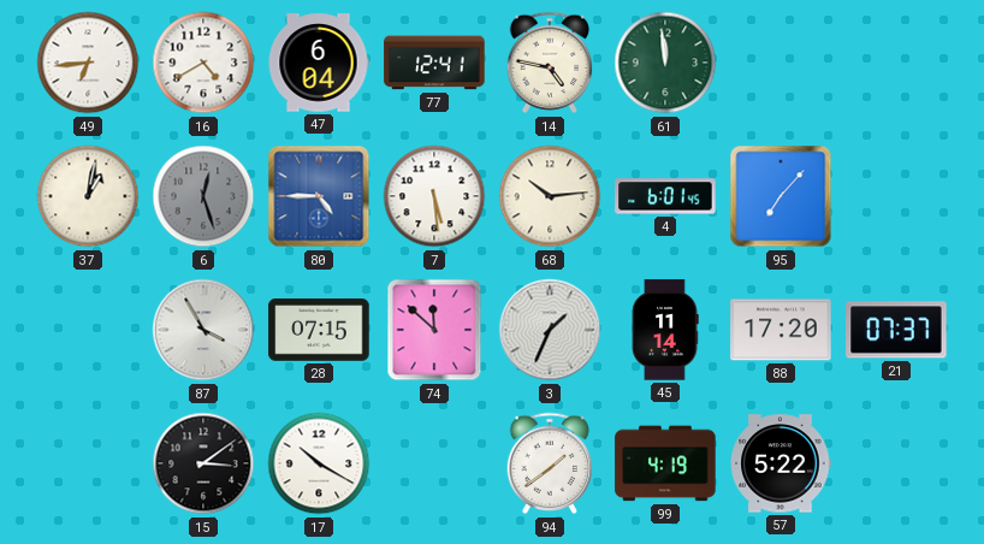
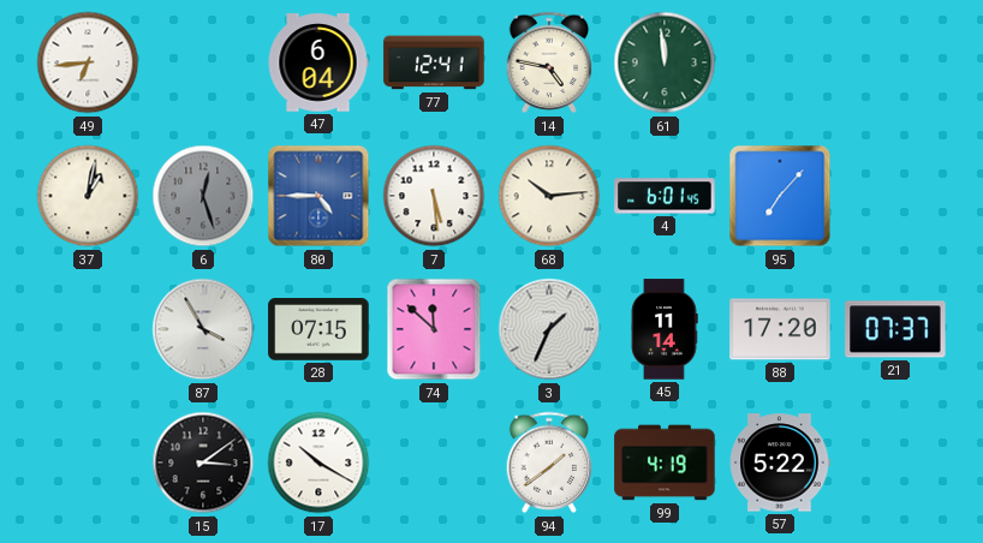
16: 4:40 -> none (203, 63)
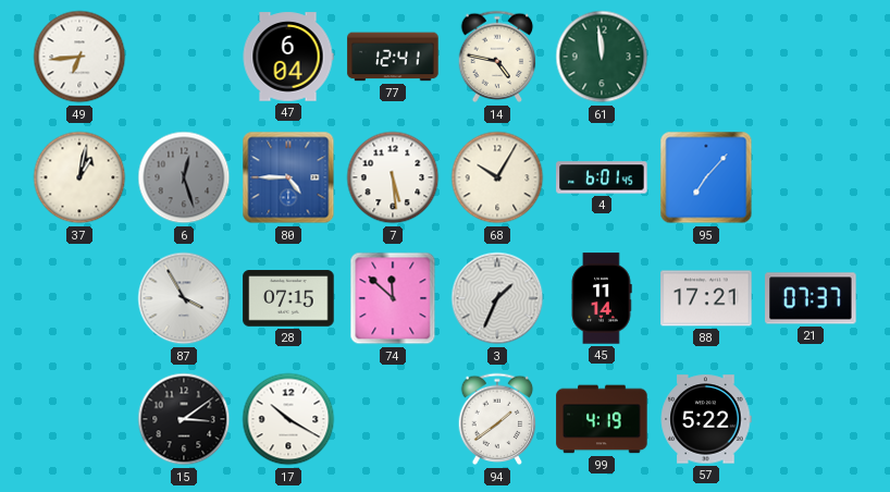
68: 10:14 -> 10:05 (497, 177)
88: 17:20 -> 17:21 (706, 298)
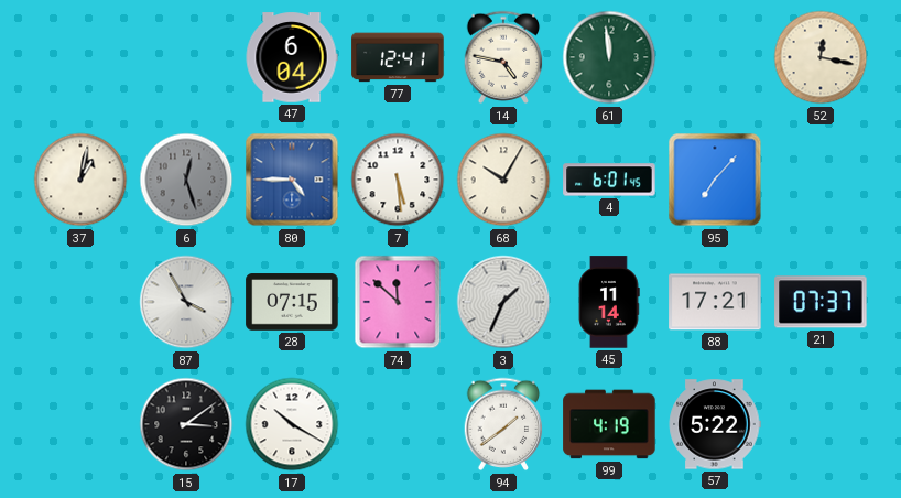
49: 6:44 -> none (79, 57)
52: none -> 12:17 (821, 57)
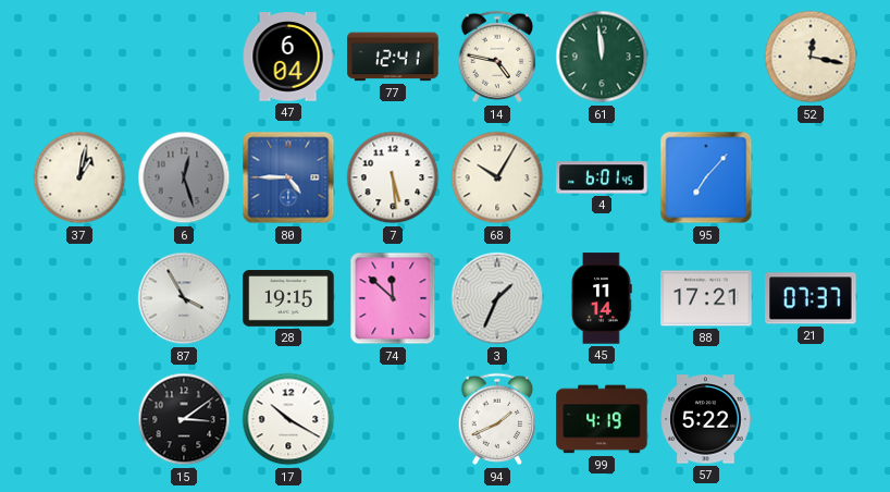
28: 07:15 -> 19:15 (288, 298)
94: 1:39 -> 1:41 (497, 419)
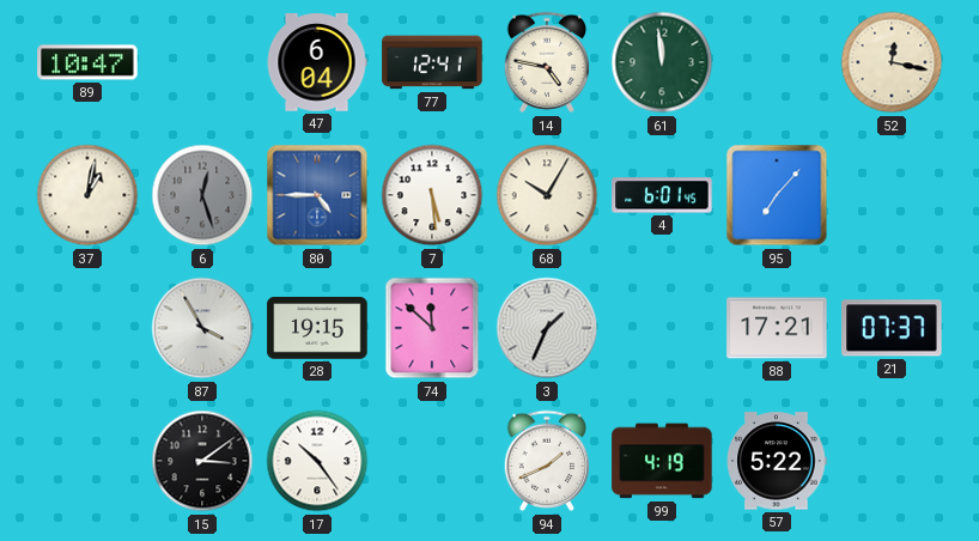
89: none -> 10:47 (87, 62)
45: 11:14 -> none (602, 298)
17: 10:20 -> 10:24 (317, 461)
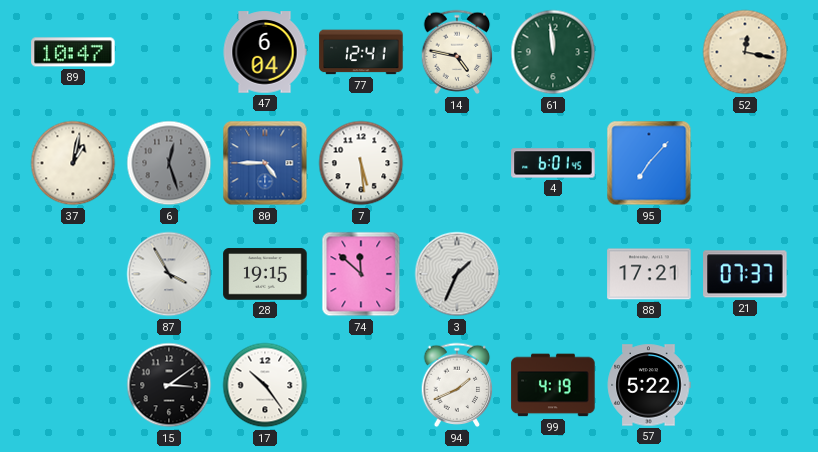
68: 10:05 -> none (547, 195)
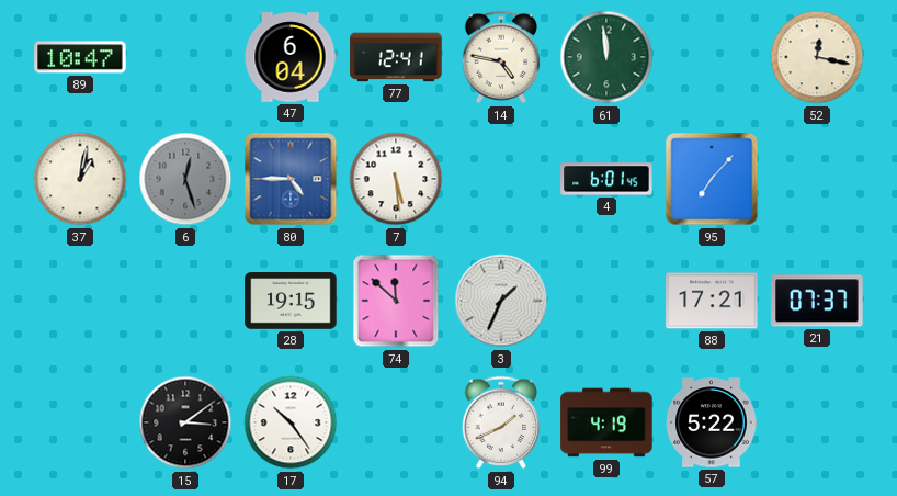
87: 3:55 -> none (169, 274)
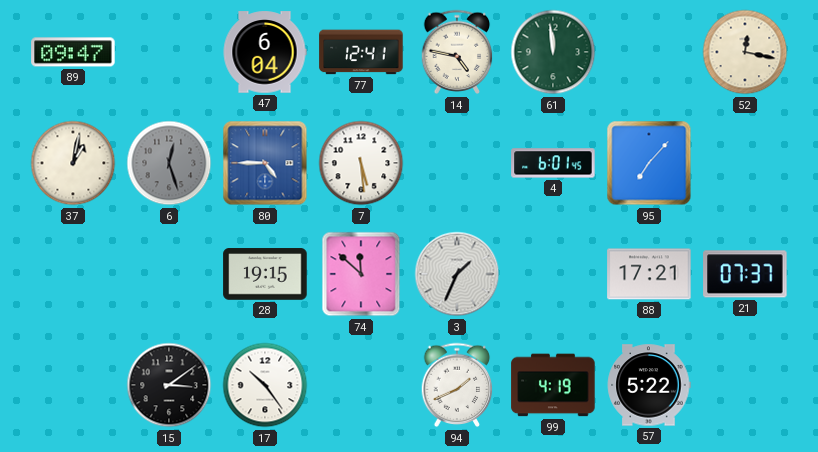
89: 10:47 -> 09:47 (73, 52)
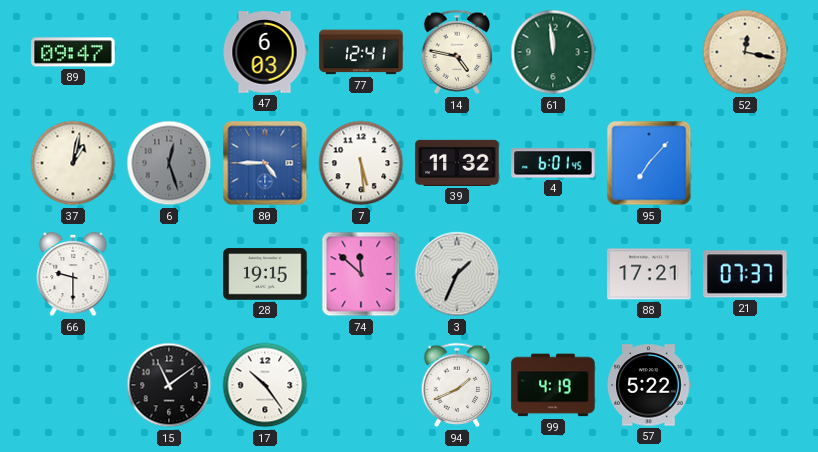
47: 6:04 -> 6:03 (265, 52)
39: none -> 11:32 (457, 163)
66: none -> 9:30 (73, 274)
15: 3:09 -> 11:09 (169, 385)
